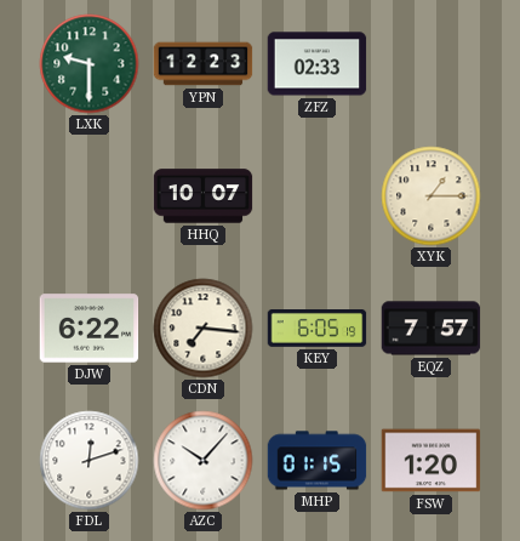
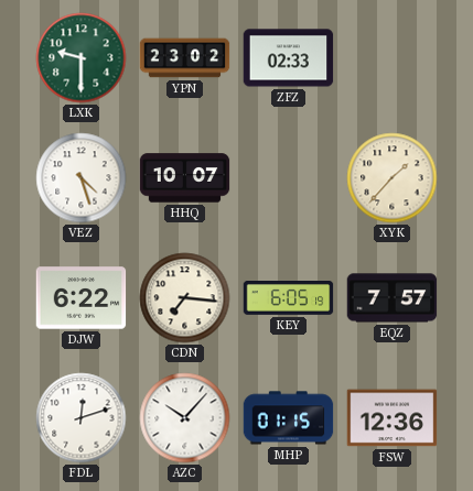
YPN: 12:23 -> 23:02 (185, 58)
VEZ: none -> 4:27 (82, 178)
XYK: 1:15 -> 1:37 (393, 178)
FSW: 1:20 -> 12:36 (393, 418)
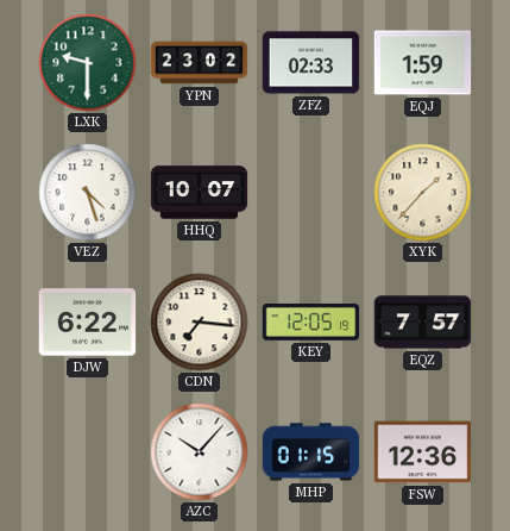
EQJ: none -> 1:59 (423, 63)
KEY: 6:05 -> 12:05 (311, 323)
FDL: 12:12 -> none (82, 418)
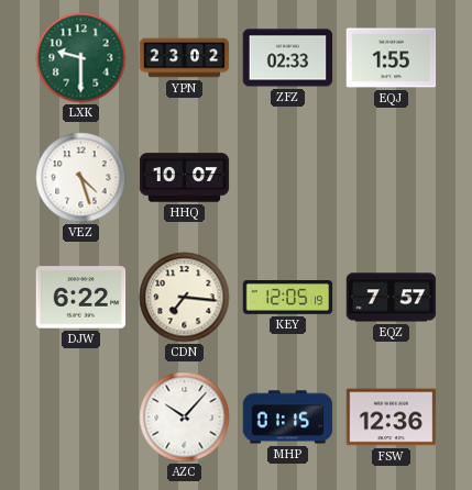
EQJ: 1:59 -> 1:55 (392, 58)
XYK: 1:37 -> none (423, 193)
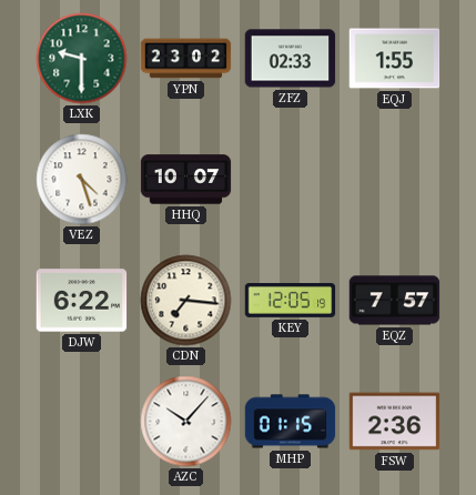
FSW: 12:36 -> 2:36 (395, 422)
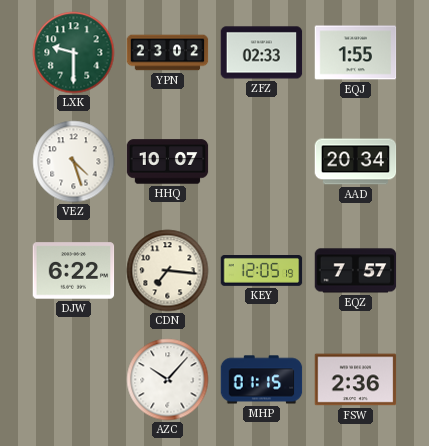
AAD: none -> 20:34 (356, 162)
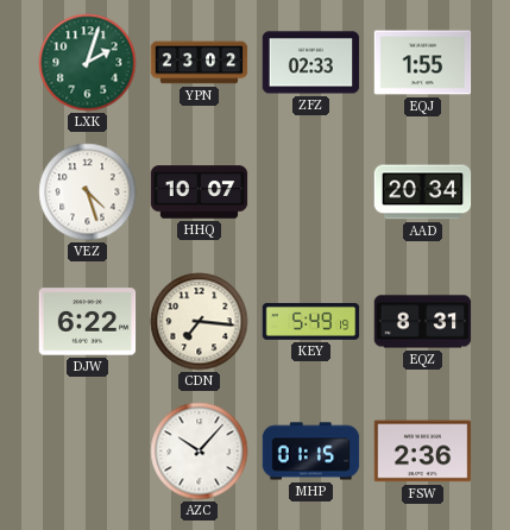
LXK: 9:30 -> 2:03 (88, 63)
KEY: 12:05 -> 5:49 (311, 322)
EQZ: 7:57 -> 8:31 (423, 322)
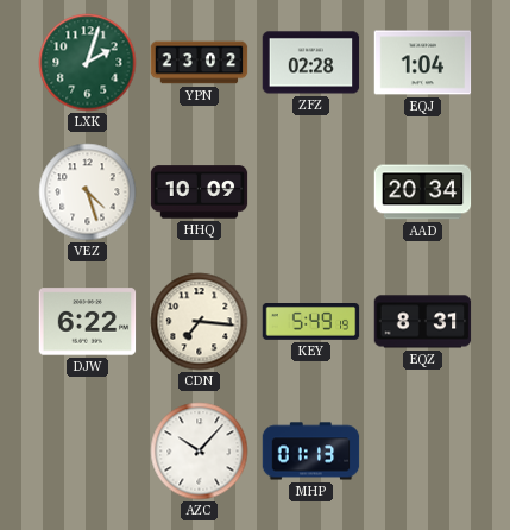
ZFZ: 02:33 -> 02:28 (311, 63)
EQJ: 1:55 -> 1:04 (423, 63)
HHQ: 10:07 -> 10:09 (200, 193)
MHP: 01:15 -> 01:13 (311, 452)
FSW: 2:36 -> none (423, 452)
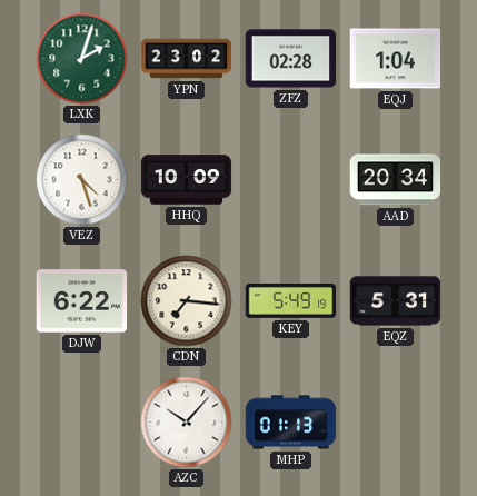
EQZ: 8:31 -> 5:31 (396, 301)
